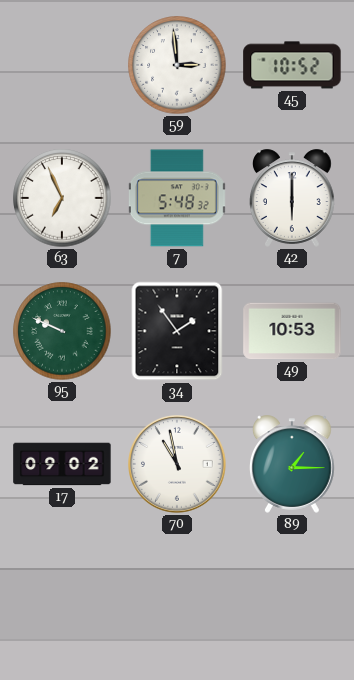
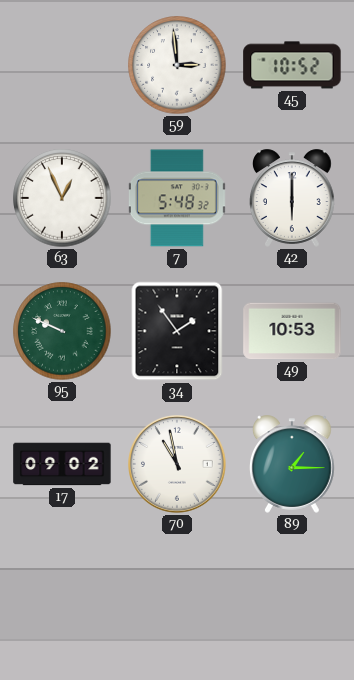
63: 6:56 -> 12:56 (62, 198)
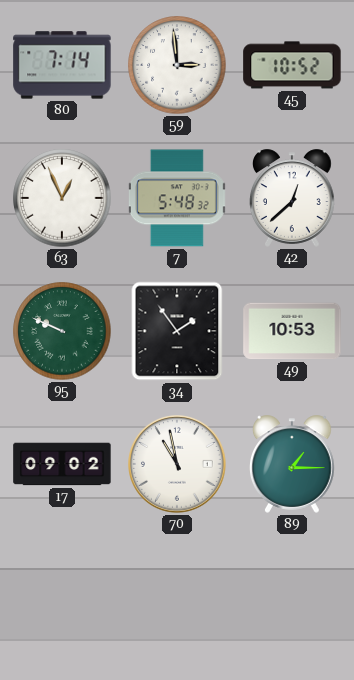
80: none -> 7:14 (62, 65)
42: 6:00 -> 12:38 (293, 198)
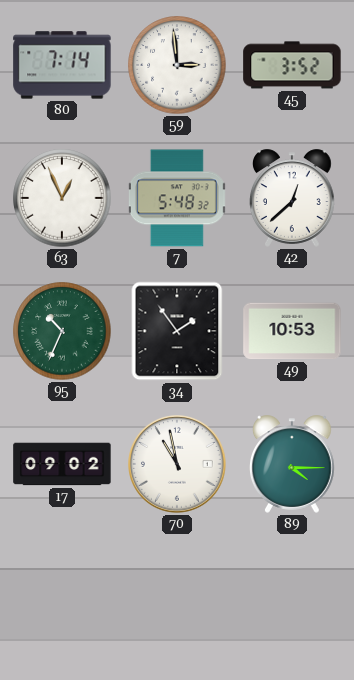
45: 10:52 -> 3:52 (292, 65)
95: 9:49 -> 10:34 (62, 331)
89: 1:15 -> 4:15 (293, 464)
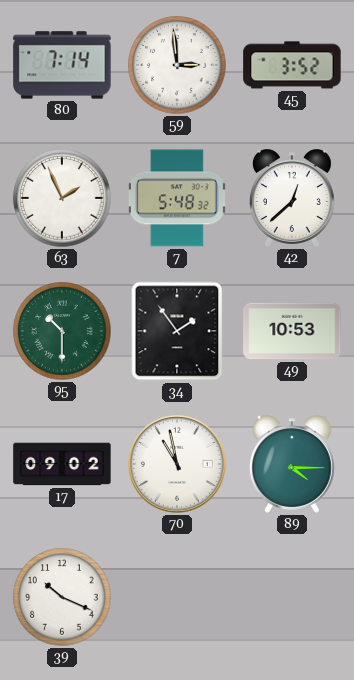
63: 12:56 -> 1:56 (62, 198)
95: 10:34 -> 10:30 (62, 331)
39: none -> 10:19 (62, 597)
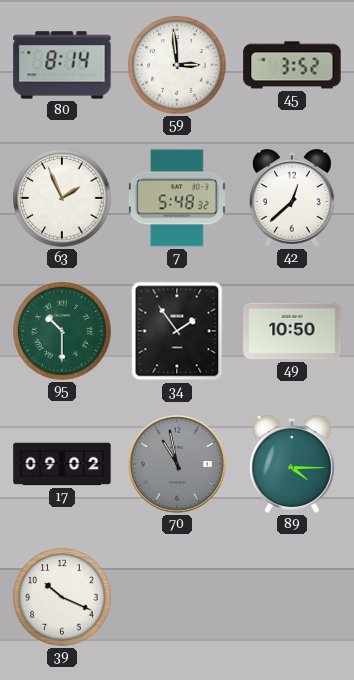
80: 7:14 -> 8:14 (62, 65)
49: 10:53 -> 10:50 (292, 331)
70 dial: white -> grey (178, 465)
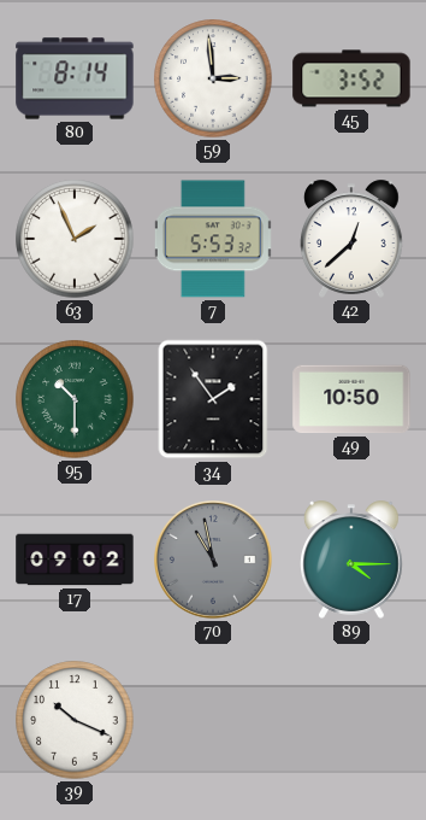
7: 5:48 -> 5:53 (213, 239)
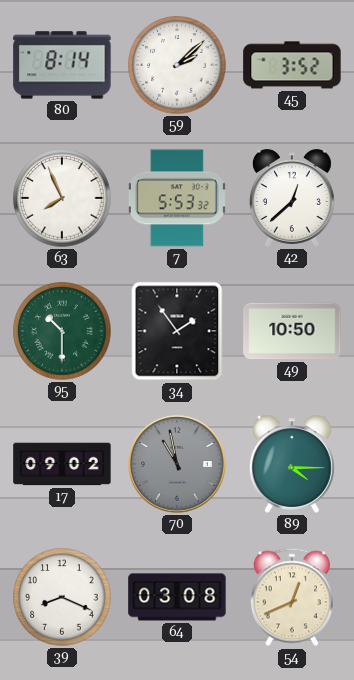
59: 2:59 -> 2:08 (177, 65)
63: 1:56 -> 7:56 (62, 198)
39: 10:19 -> 8:19 (62, 597)
64: none -> 03:08 (177, 597)
54: none -> 12:41 (292, 597)
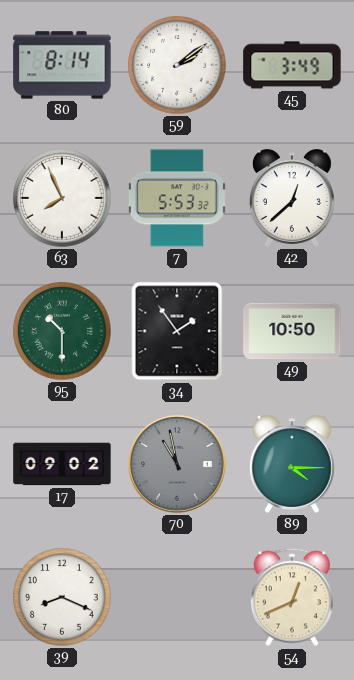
59: 2:08 -> 2:09 (177, 65)
45: 3:52 -> 3:49 (292, 65)
64: 03:08 -> none (177, 597)
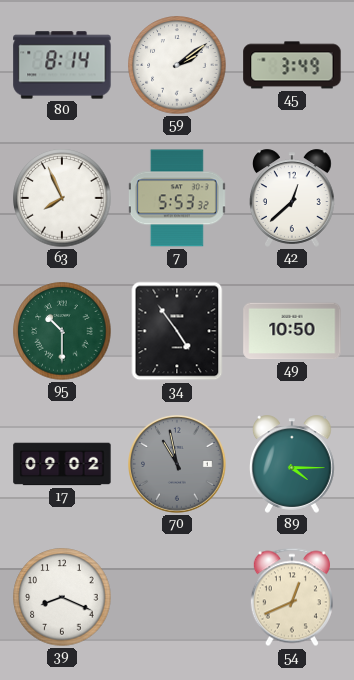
34: 1:54 -> 4:54 (177, 331)
